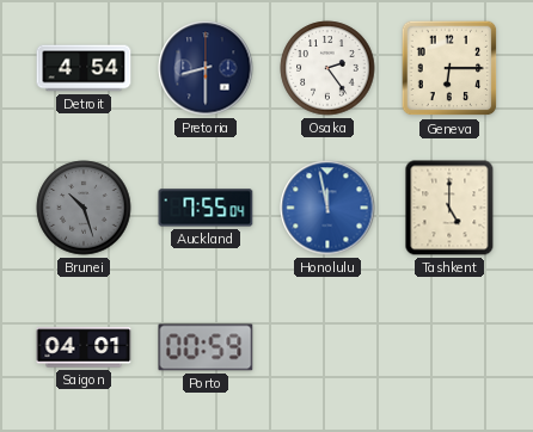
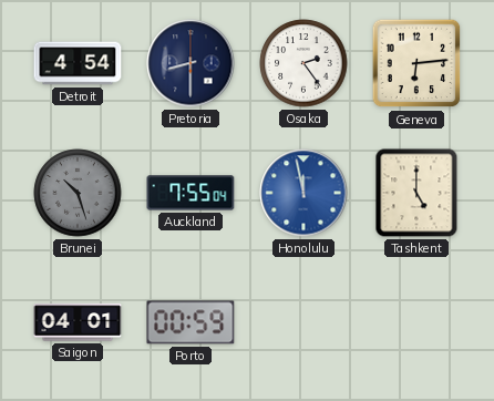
Geneva: 6:15 -> 6:14 (416, 63)
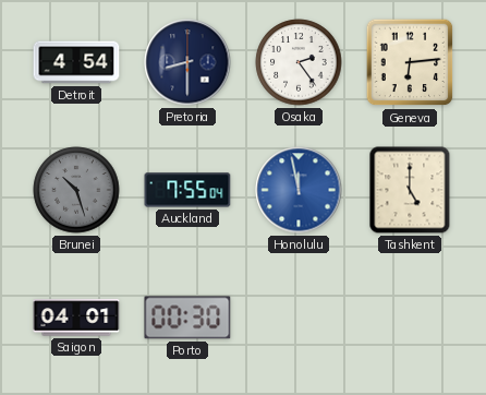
Porto: 00:59 -> 00:30 (187, 318)
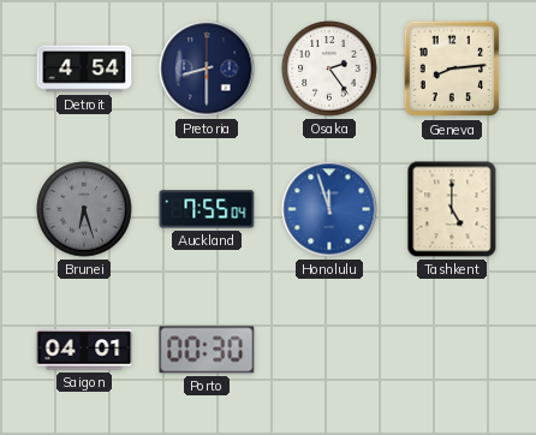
Geneva: 6:14 -> 8:14 (452, 68)
Brunei: 10:27 -> 6:27 (84, 209)
Honolulu: 11:58 -> 11:57 (329, 209)
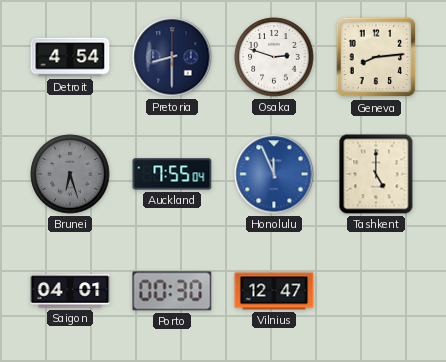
Osaka: 2:24 -> 2:48 (274, 57)
Honolulu: 11:57 -> 11:56 (274, 174)
Vilnius: none -> 12:47 (274, 291)
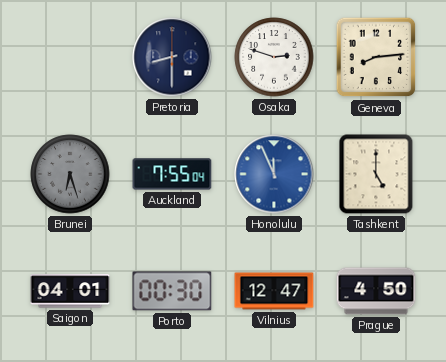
Detroit: 4:54 -> none (70, 57)
Prague: none -> 4:50 (376, 291)
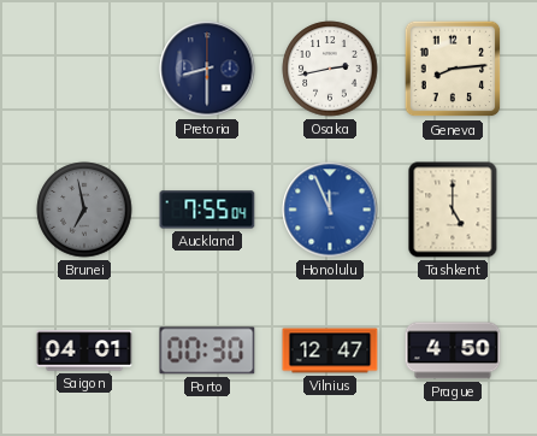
Osaka: 2:48 -> 2:43 (330, 69)
Brunei: 6:27 -> 6:58 (84, 210)
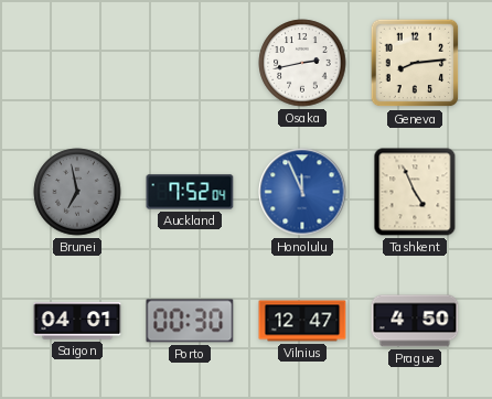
Pretoria: 8:30 -> none (207, 69)
Auckland: 7:55 -> 7:52 (190, 192)
Tashkent: 5:00 -> 4:56 (415, 192)
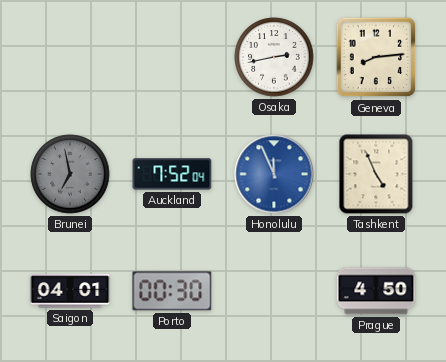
Vilnius: 12:47 -> none (302, 321)
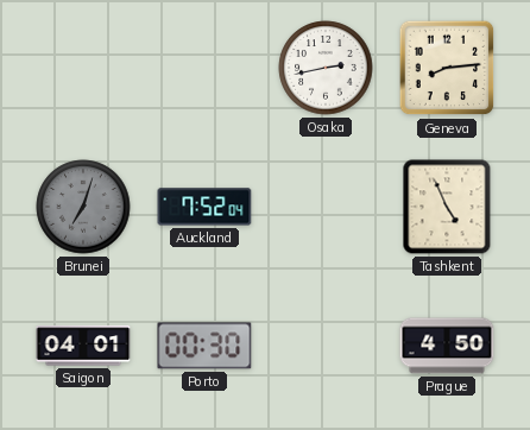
Brunei: 6:58 -> 7:03 (83, 207)
Honolulu: 11:56 -> none (274, 174)
